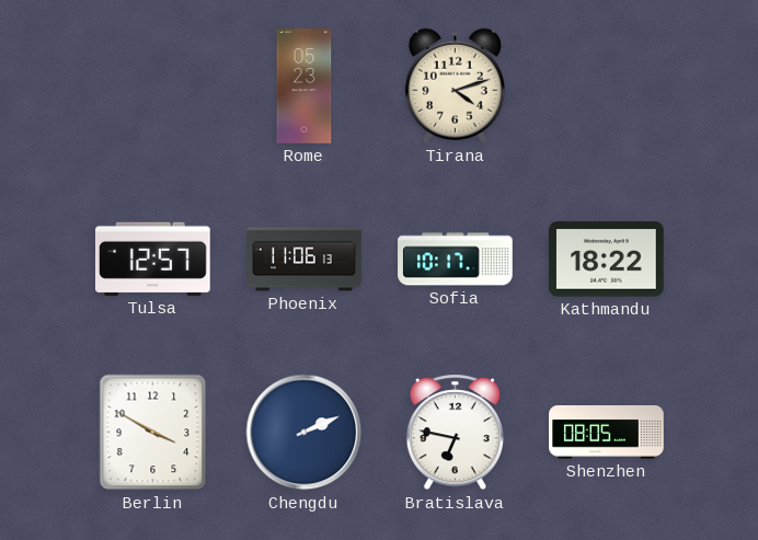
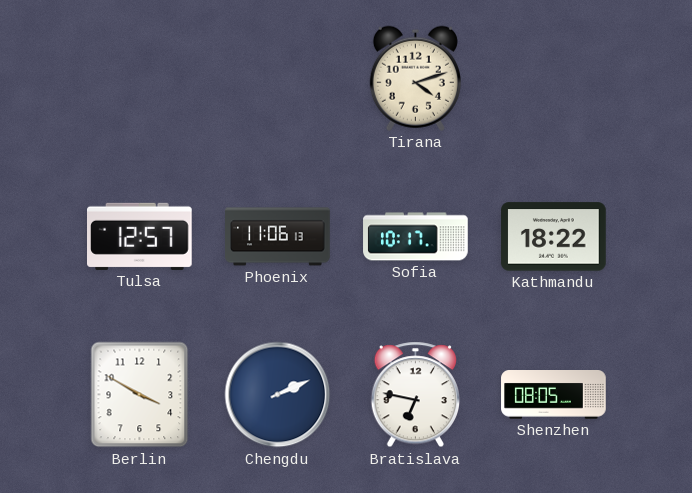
Rome: 05:23 -> none (305, 87)
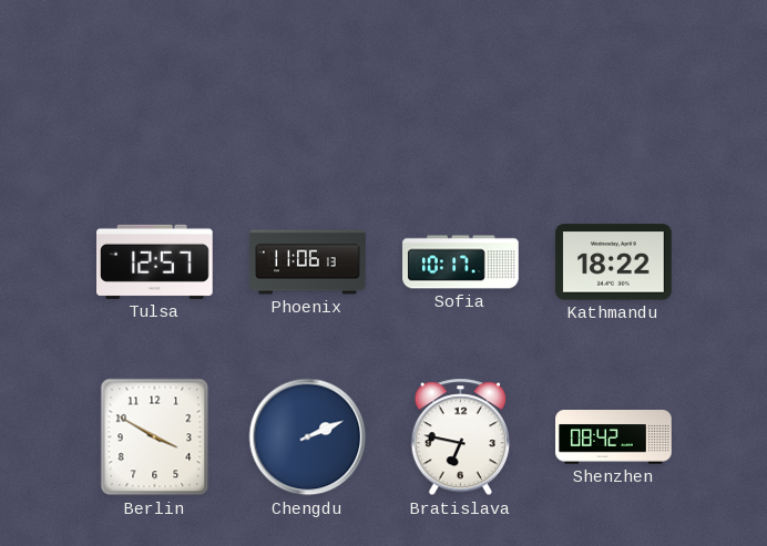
Tirana: 4:12 -> none (415, 78)
Shenzhen: 08:05 -> 08:42 (614, 437)
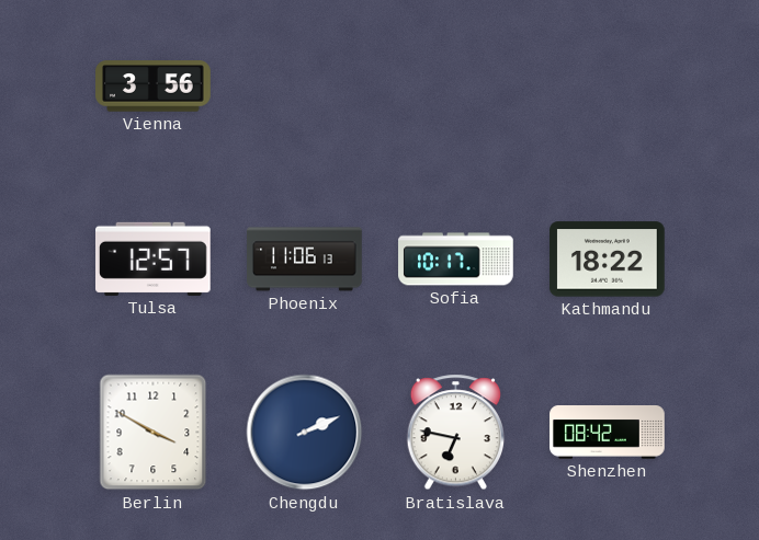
Vienna: none -> 3:56 (154, 87)
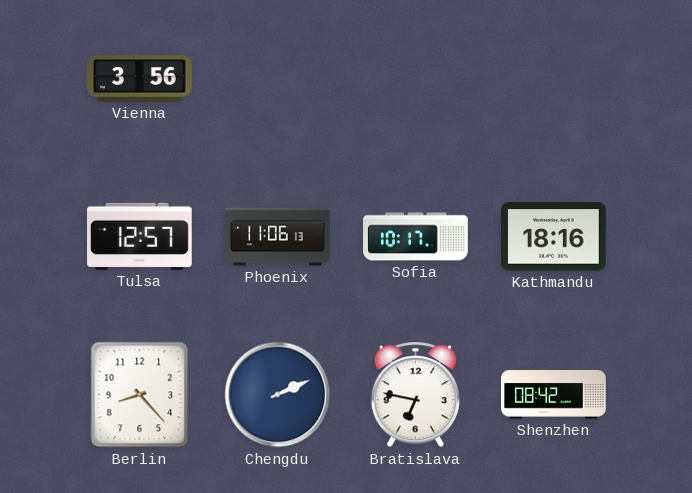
Kathmandu: 18:22 -> 18:16 (554, 237)
Berlin: 3:50 -> 8:23 (140, 395)
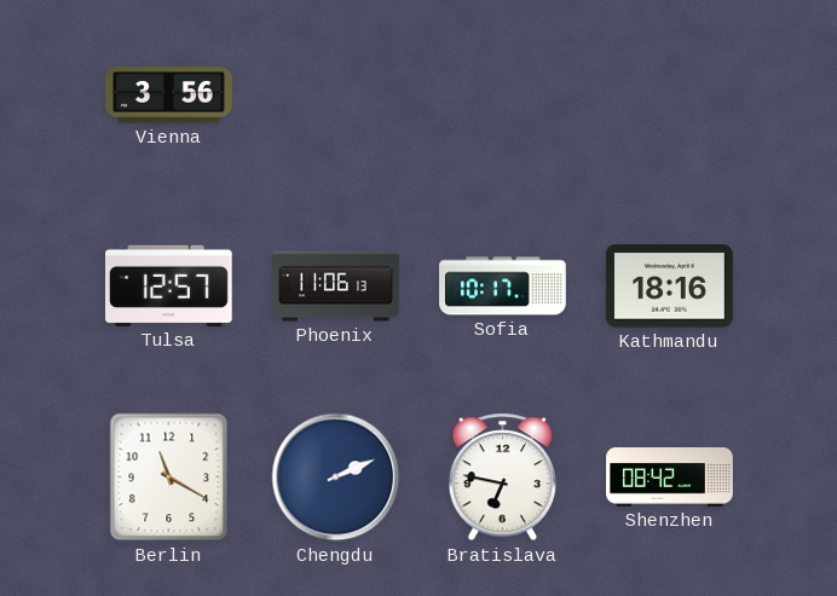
Berlin: 8:23 -> 11:20 (169, 478)
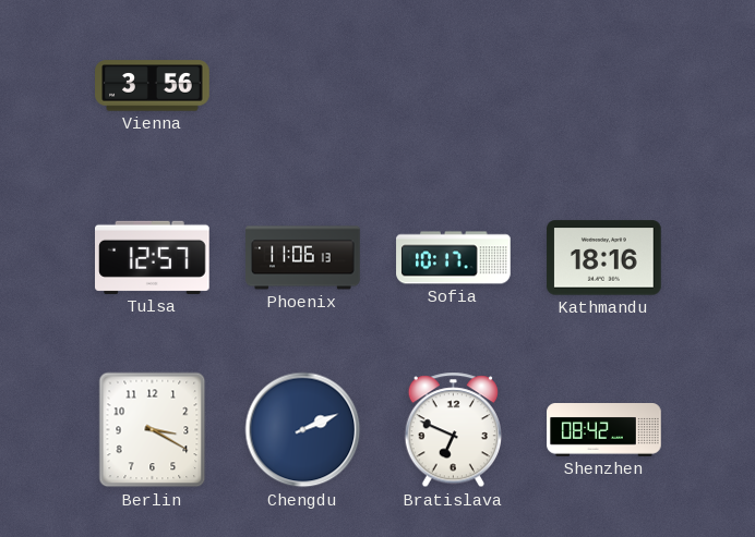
Berlin: 11:20 -> 3:20 (153, 430)
Bratislava: 6:47 -> 6:49 (453, 430)
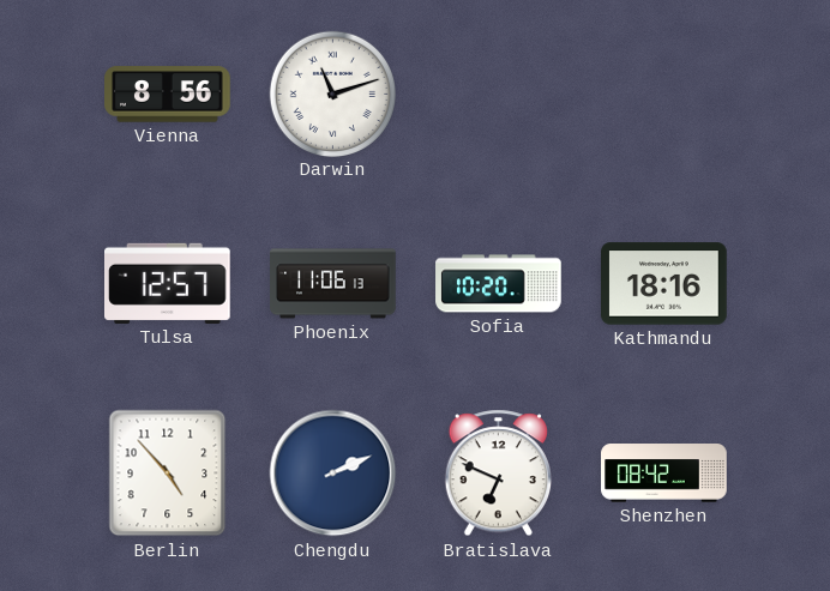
Vienna: 3:56 -> 8:56 (168, 95)
Darwin: none -> 11:12 (332, 94)
Sofia: 10:17 -> 10:20 (499, 284)
Berlin: 3:20 -> 4:53 (168, 474)
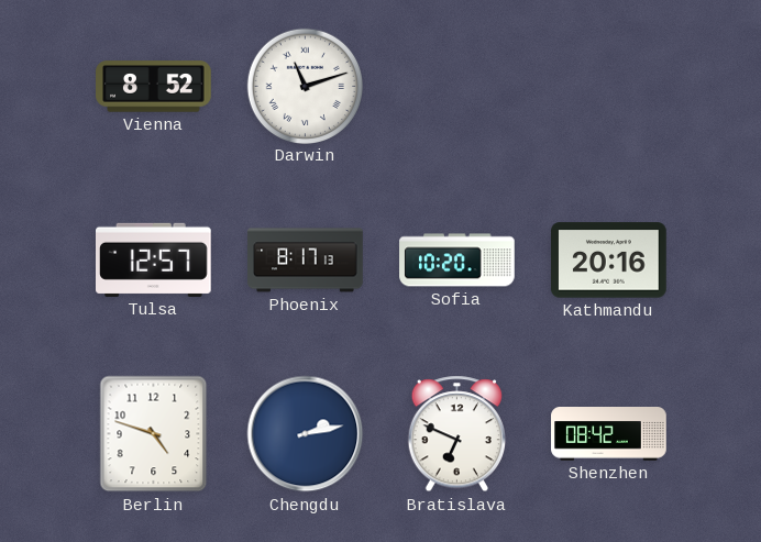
Vienna: 8:56 -> 8:52 (154, 87)
Phoenix: 11:06 -> 8:17 (306, 261)
Kathmandu: 18:16 -> 20:16 (609, 261)
Berlin: 4:53 -> 4:48 (154, 434)
Chengdu: 2:11 -> 2:13 (306, 434)
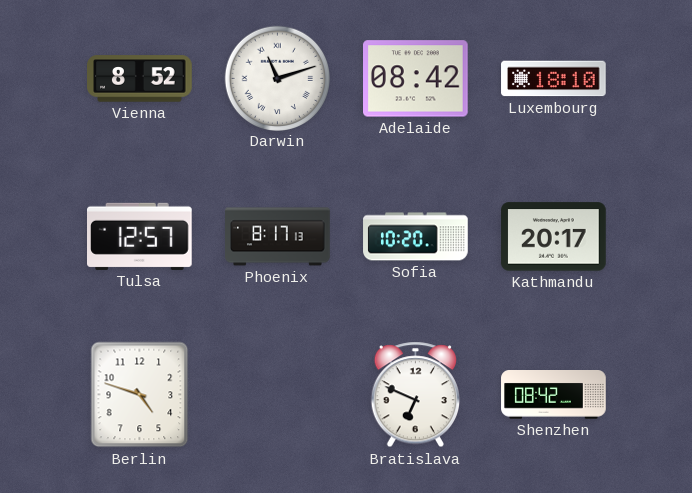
Adelaide: none -> 08:42 (416, 79)
Luxembourg: none -> 18:10 (554, 79)
Kathmandu: 20:16 -> 20:17 (554, 237)
Chengdu: 2:13 -> none (306, 434)
